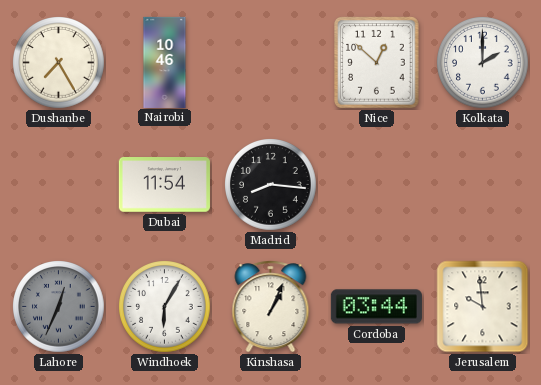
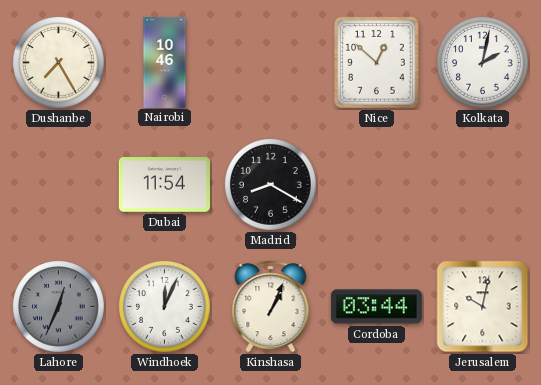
Kolkata: 2:00 -> 2:02 (483, 63)
Madrid: 8:16 -> 8:20 (271, 185)
Windhoek: 6:05 -> 12:04 (165, 307)
Jerusalem: 9:59 -> 10:02 (483, 307)
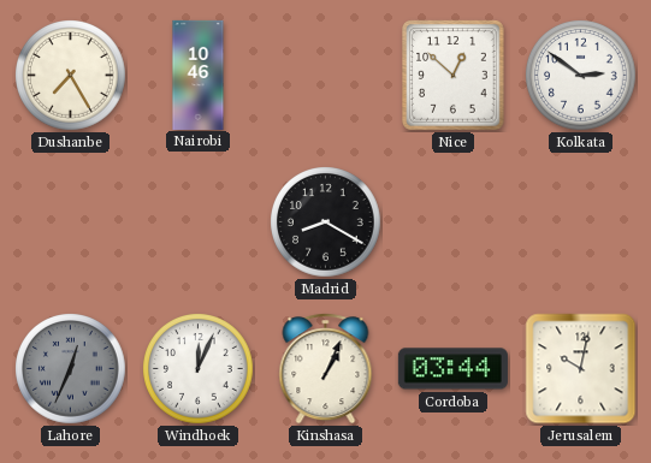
Kolkata: 2:02 -> 2:51 (581, 76)
Dubai: 11:54 -> none (164, 185)
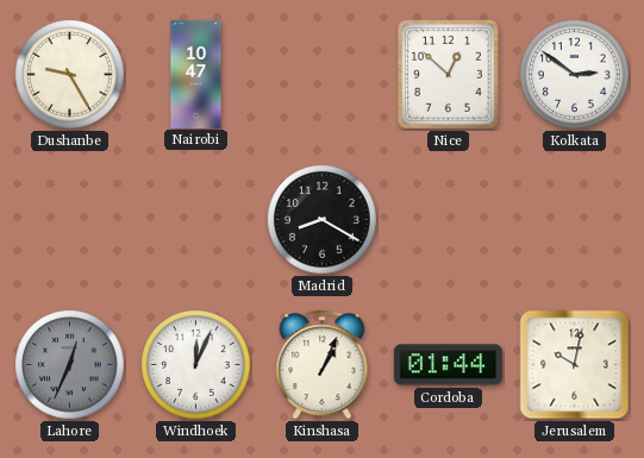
Dushanbe: 7:25 -> 9:25 (70, 75)
Nairobi: 10:46 -> 10:47 (196, 74)
Cordoba: 03:44 -> 01:44 (448, 365)
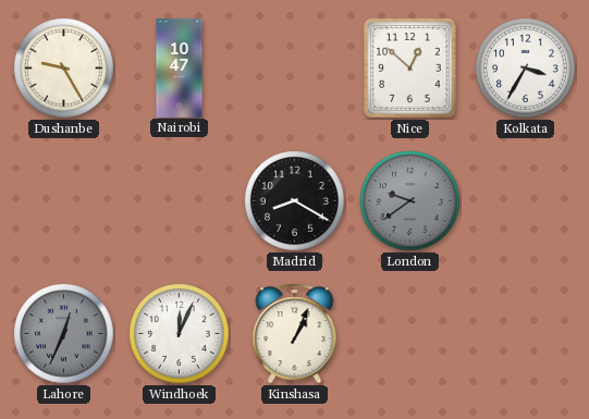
Kolkata: 2:51 -> 3:35 (526, 69)
London: none -> 9:39 (410, 201)
Cordoba: 01:44 -> none (448, 365)
Jerusalem: 10:02 -> none (575, 365)
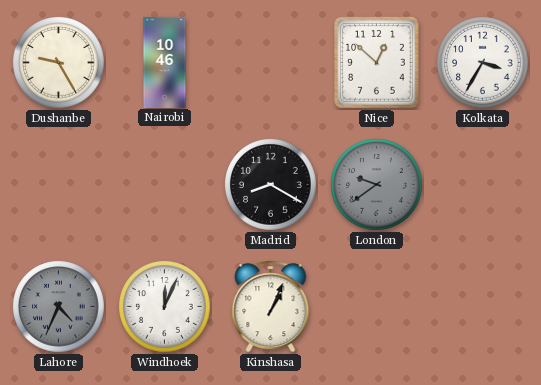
Nairobi: 10:47 -> 10:46 (165, 62)
Lahore: 12:34 -> 4:34 (59, 307)
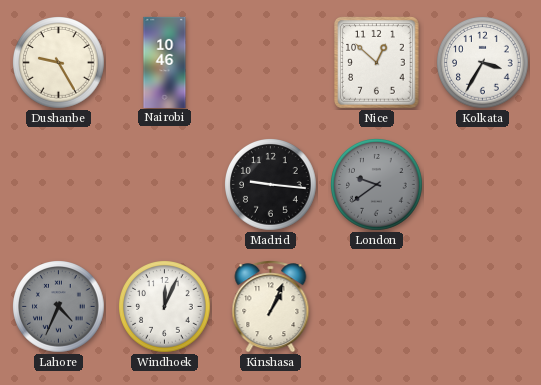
Madrid: 8:20 -> 9:16 (271, 185)
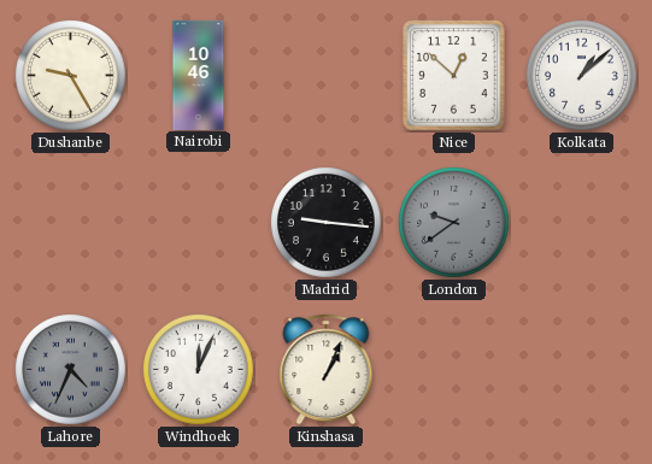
Kolkata: 3:35 -> 1:08 (582, 76)
